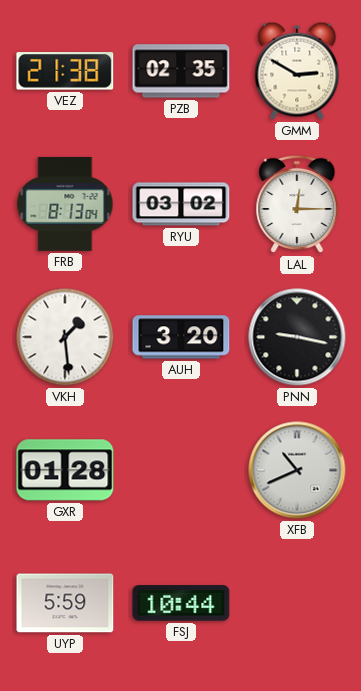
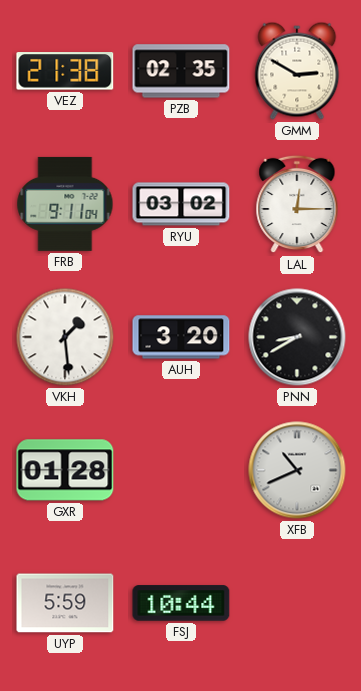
FRB: 8:13 -> 9:11 (65, 204)
PNN: 9:17 -> 8:40 (297, 337)
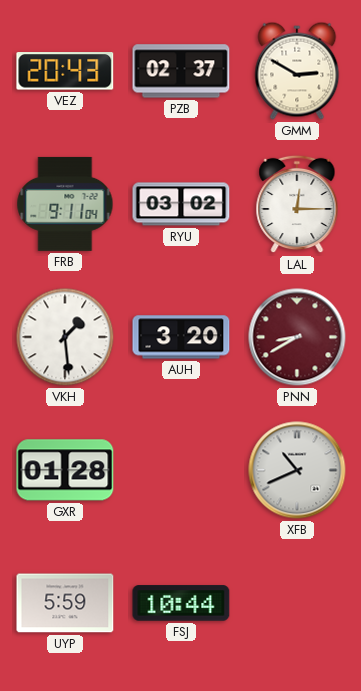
VEZ: 21:38 -> 20:43 (65, 71)
PZB: 02:35 -> 02:37 (181, 71)
PNN dial: black -> burgundy (297, 337)
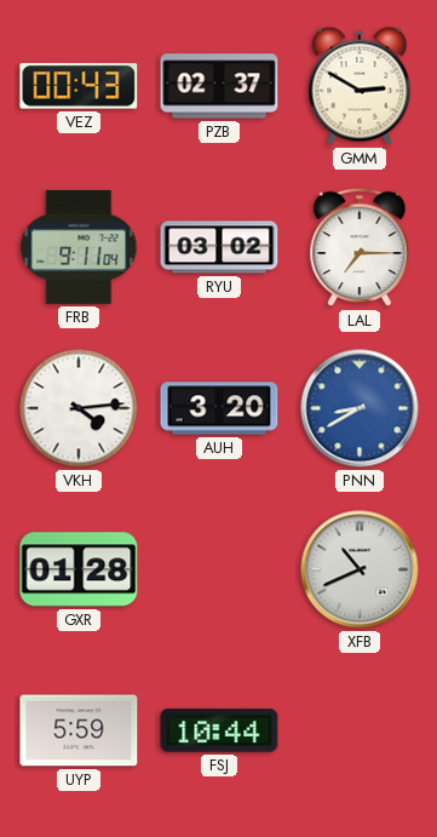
VEZ: 20:43 -> 00:43 (79, 86)
LAL: 12:15 -> 7:15 (360, 247)
VKH: 1:29 -> 4:14 (79, 408)
PNN dial: burgundy -> blue (360, 408)
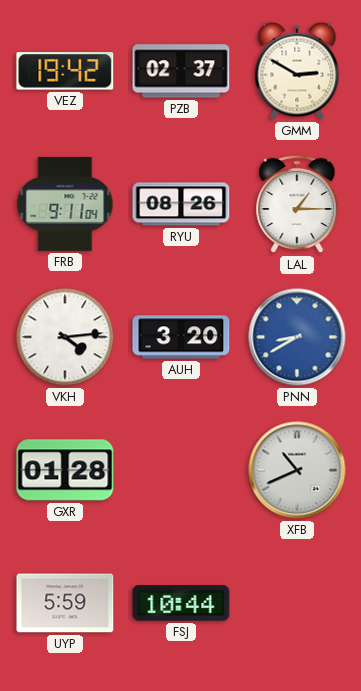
VEZ: 00:43 -> 19:42 (65, 71)
RYU: 03:02 -> 08:26 (181, 204)
LAL: 7:15 -> 1:15 (297, 204)
